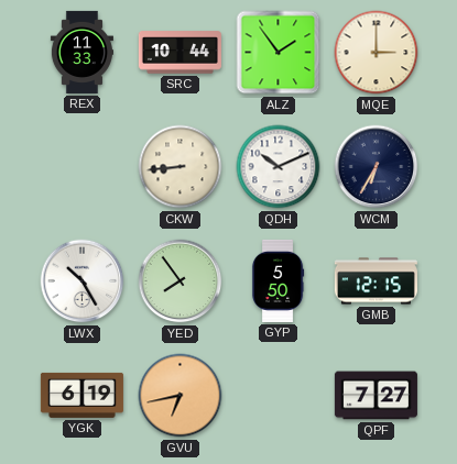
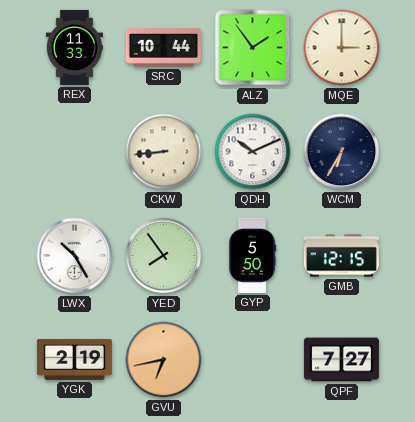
YGK: 6:19 -> 2:19 (74, 359)
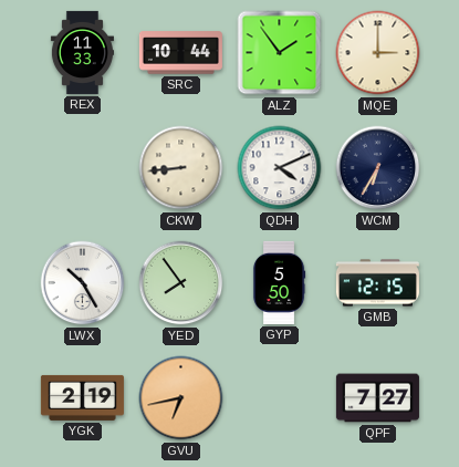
QDH: 10:11 -> 4:11 (280, 168)
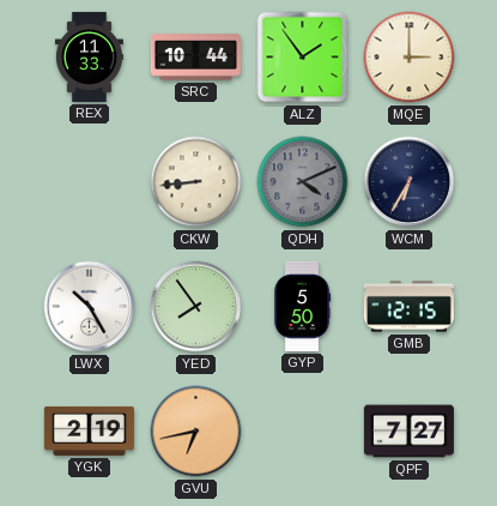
QDH dial: white -> grey (303, 182)
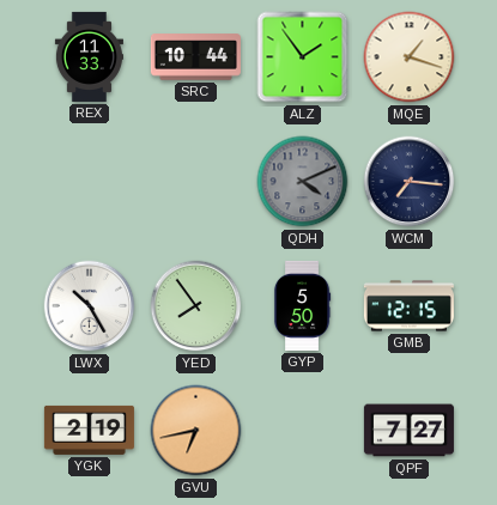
MQE: 3:00 -> 1:18 (410, 57)
CKW: 8:44 -> none (196, 182)
WCM: 6:35 -> 7:16 (410, 182)
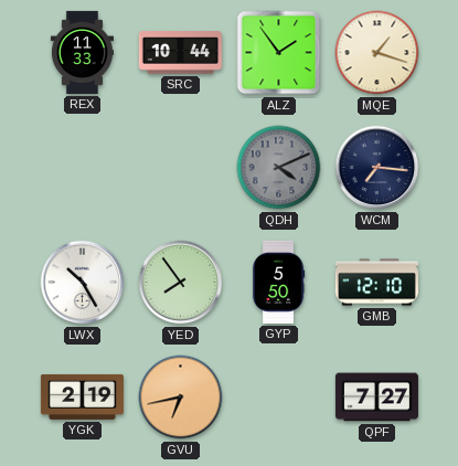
GMB: 12:15 -> 12:10 (376, 283)
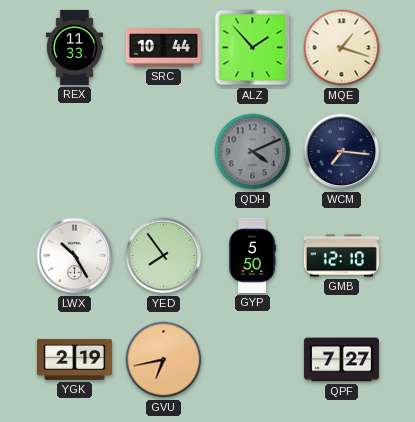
ALZ: 1:54 -> 1:53 (253, 48)
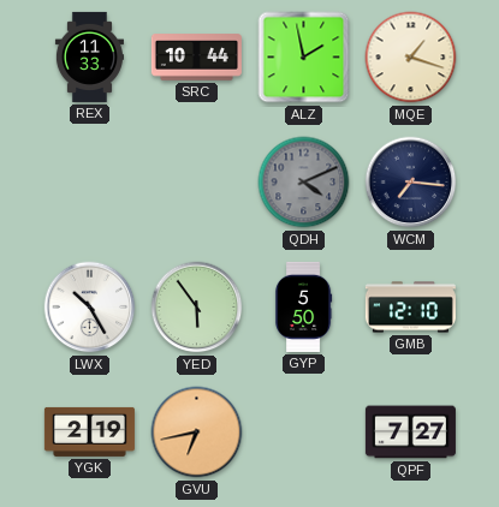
ALZ: 1:53 -> 1:58 (304, 58)
YED: 7:54 -> 5:54 (197, 308)
